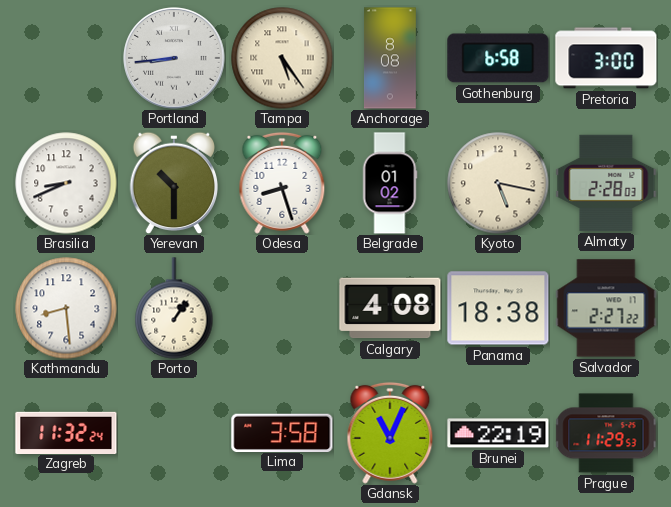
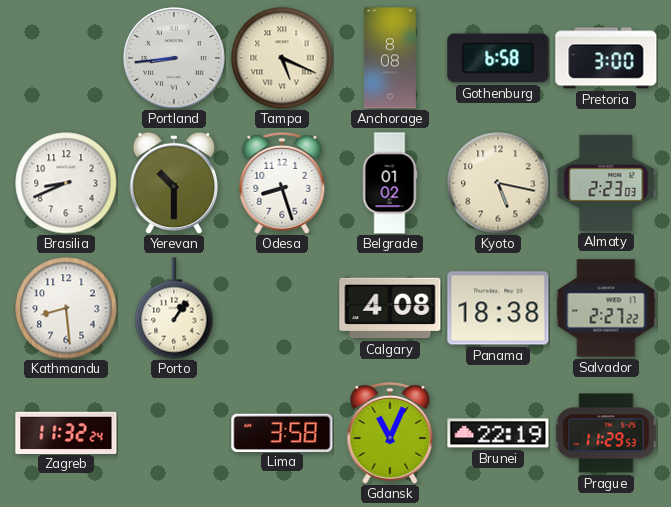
Tampa: 5:24 -> 5:19 (282, 58)
Almaty: 2:28 -> 2:23 (606, 183)
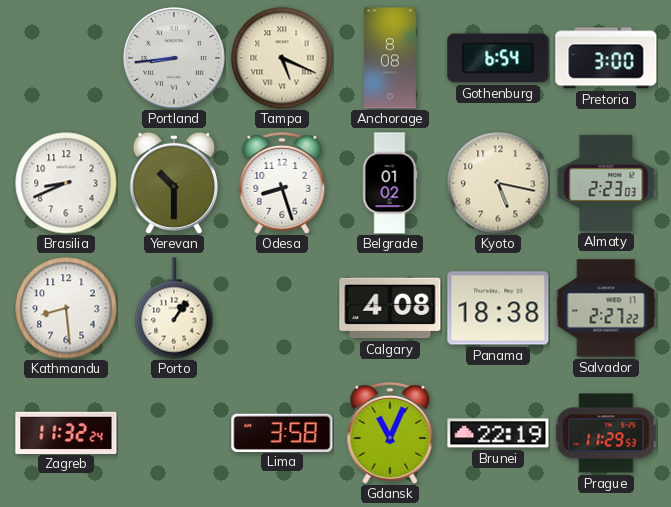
Gothenburg: 6:58 -> 6:54 (498, 58)
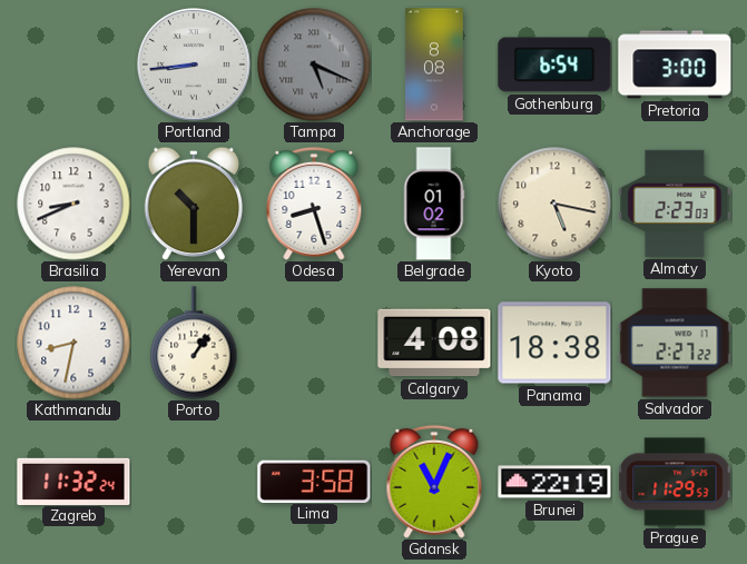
Tampa dial: cream -> grey (314, 65)
Kathmandu: 8:29 -> 8:32 (73, 343)
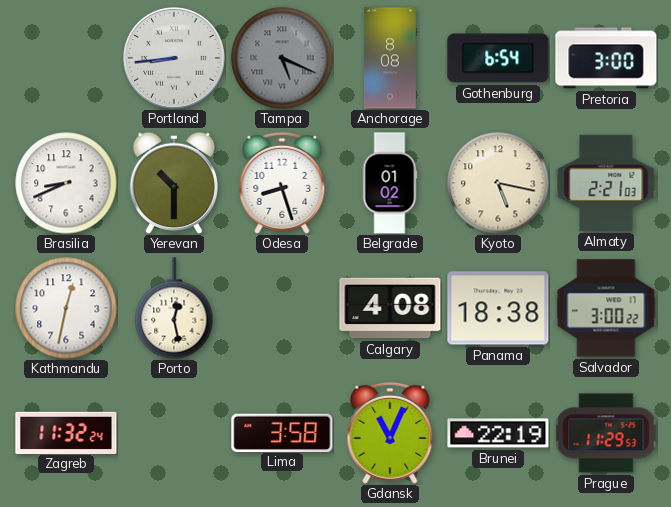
Almaty: 2:23 -> 2:21 (606, 183)
Kathmandu: 8:32 -> 12:32 (66, 308)
Porto: 1:06 -> 12:28 (174, 308)
Salvador: 2:27 -> 3:00 (606, 308)
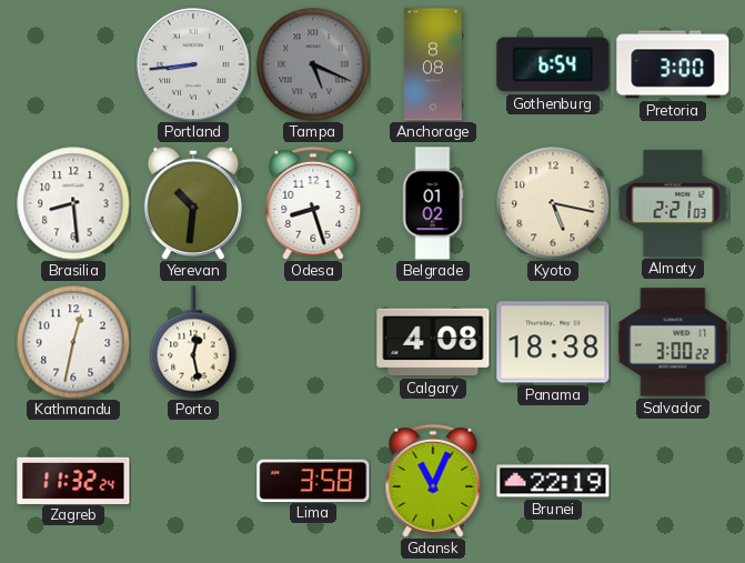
Brasilia: 8:41 -> 8:29 (73, 203)
Yerevan: 10:30 -> 10:31 (192, 203)
Prague: 11:29 -> none (606, 433)
